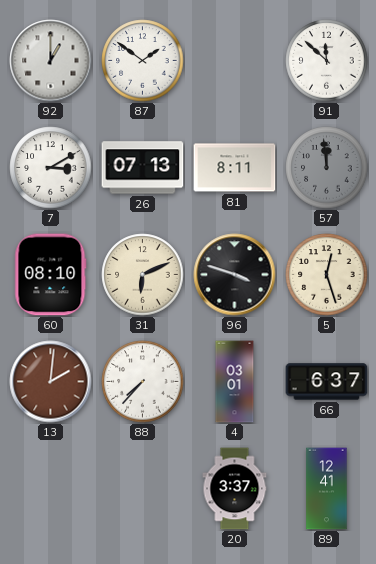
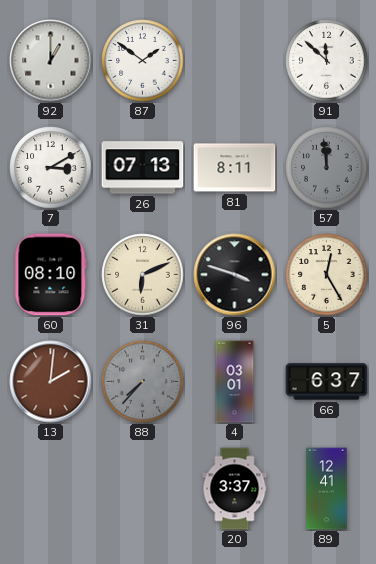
5: 12:27 -> 12:25 (327, 275)
88 dial: white -> grey (143, 382)
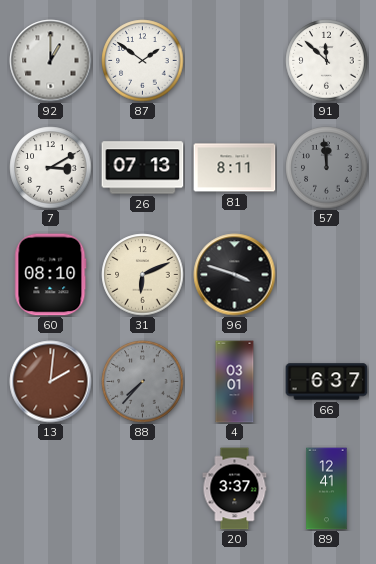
5: 12:25 -> none (327, 275)
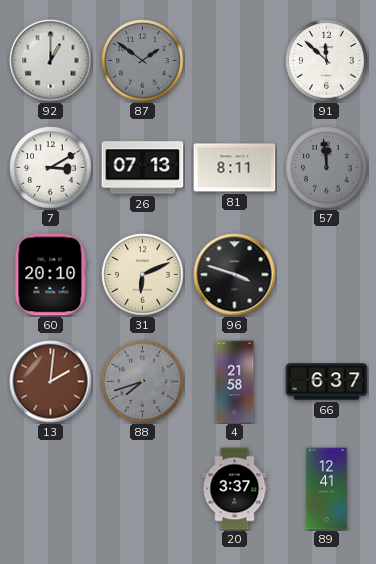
87 dial: white -> grey (143, 61)
60: 08:10 -> 20:10 (51, 275)
88: 7:37 -> 7:42 (143, 382)
4: 03:01 -> 21:58 (235, 382)
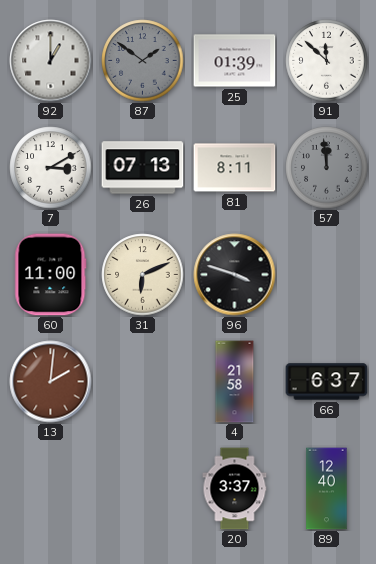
25: none -> 01:39 (235, 61)
60: 20:10 -> 11:00 (51, 275)
88: 7:42 -> none (143, 382)
89: 12:41 -> 12:40 (327, 489)
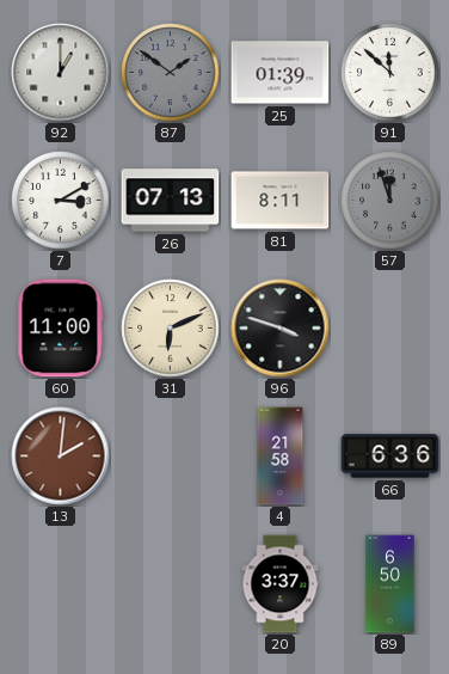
57: 11:59 -> 11:57 (390, 201)
66: 6:37 -> 6:36 (390, 457)
89: 12:40 -> 6:50 (390, 584)
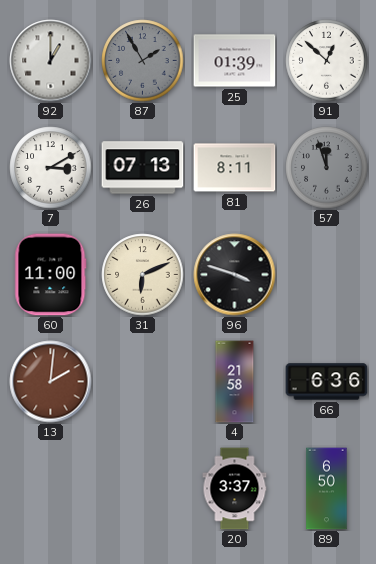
87: 1:51 -> 1:55 (143, 61)
91: 11:52 -> 12:52 (327, 61)
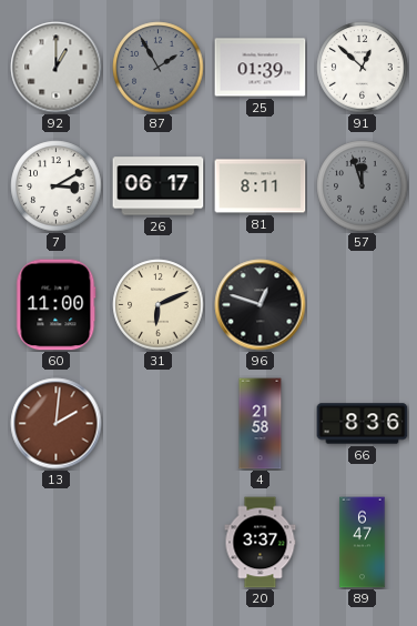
26: 07:13 -> 06:17 (159, 186)
96: 3:48 -> 12:48 (261, 305)
66: 6:36 -> 8:36 (363, 424)
89: 6:50 -> 6:47 (363, 543)
